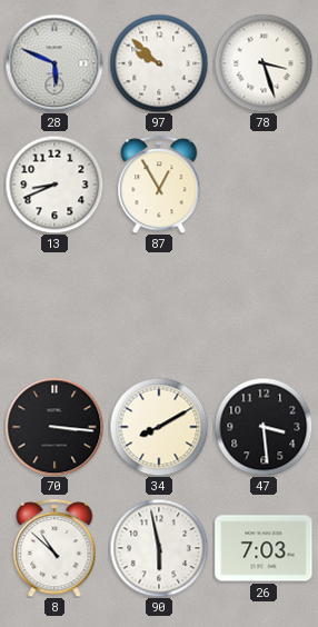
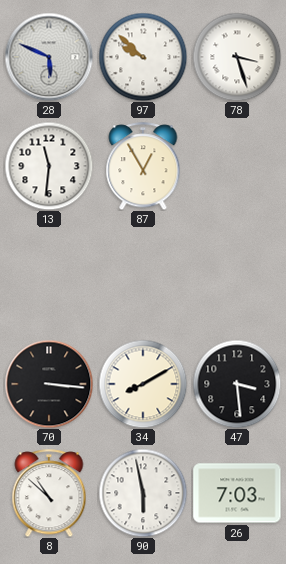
13: 8:41 -> 11:31 (49, 166)
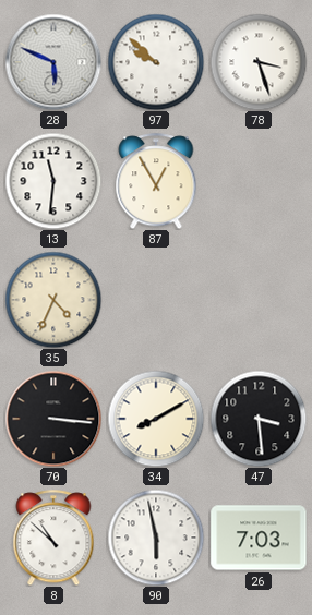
35: none -> 4:34 (53, 300)
